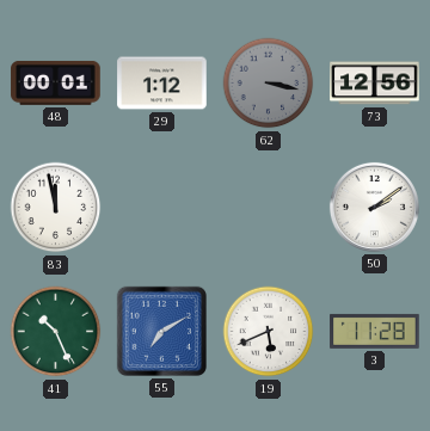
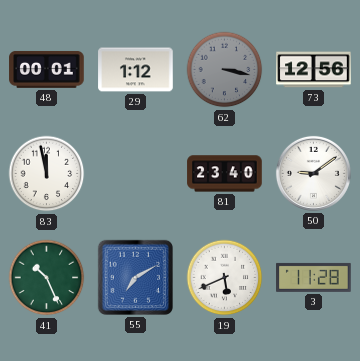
81: none -> 23:40 (225, 174)
50: 2:09 -> 9:09 (313, 173)
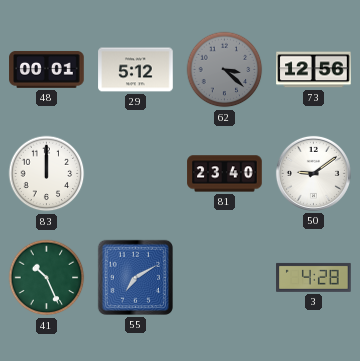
29: 1:12 -> 5:12 (136, 70)
62: 3:17 -> 3:22 (225, 70)
83: 11:58 -> 12:00 (47, 174)
19: 5:41 -> none (225, 278)
3: 11:28 -> 4:28 (314, 277)
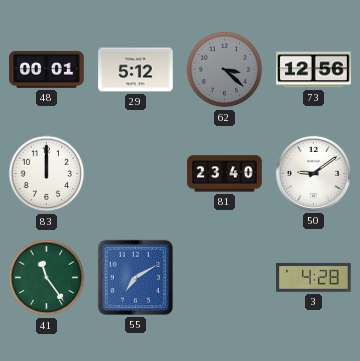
41: 10:26 -> 11:24 (47, 278)
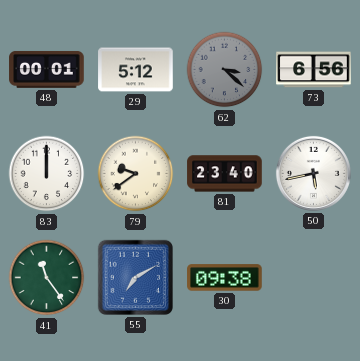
73: 12:56 -> 6:56 (314, 70)
79: none -> 9:39 (136, 174)
50: 9:09 -> 5:43 (313, 173)
30: none -> 09:38 (225, 278)
3: 4:28 -> none (314, 277)
